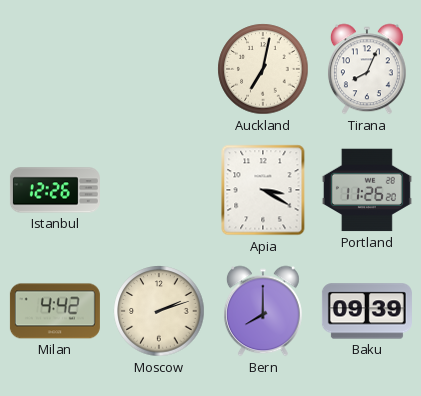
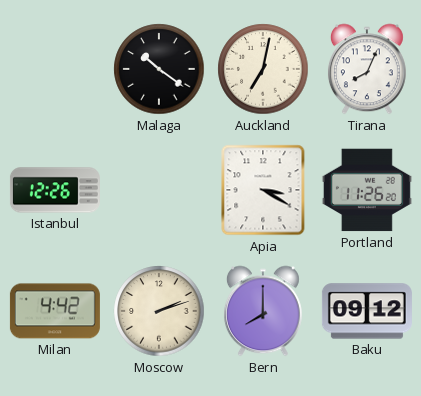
Malaga: none -> 10:21 (159, 69)
Baku: 09:39 -> 09:12 (367, 311)
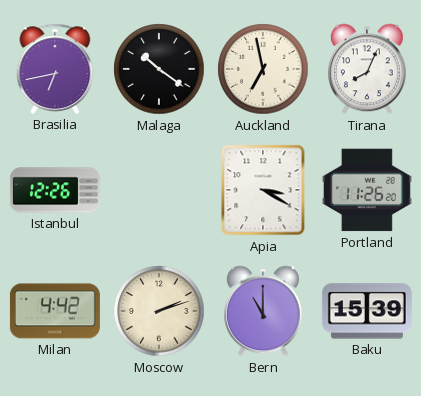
Brasilia: none -> 6:43 (55, 69)
Auckland: 7:02 -> 6:58 (263, 69)
Bern: 8:00 -> 11:00 (263, 311)
Baku: 09:12 -> 15:39 (367, 311)
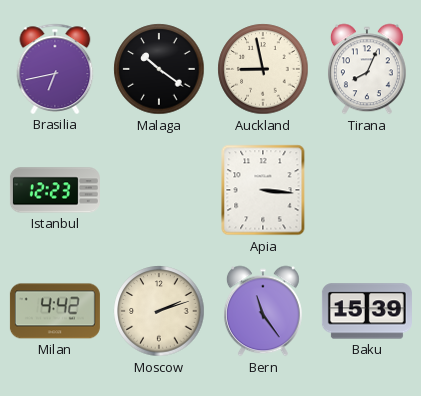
Auckland: 6:58 -> 8:58 (263, 69)
Istanbul: 12:26 -> 12:23 (55, 190)
Apia: 3:20 -> 3:16 (263, 190)
Portland: 11:26 -> none (367, 190)
Bern: 11:00 -> 11:24 (263, 311)
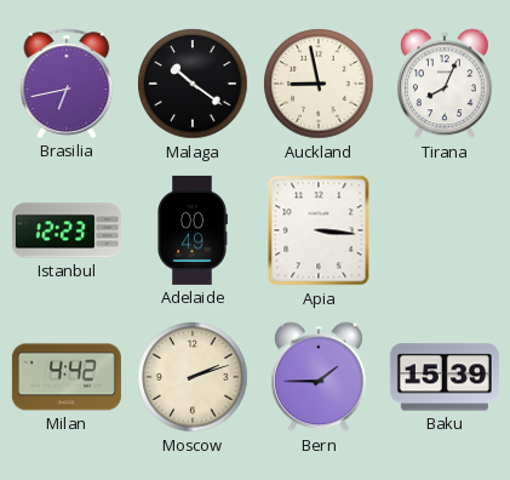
Adelaide: none -> 00:49 (193, 230)
Bern: 11:24 -> 1:45 (319, 377)
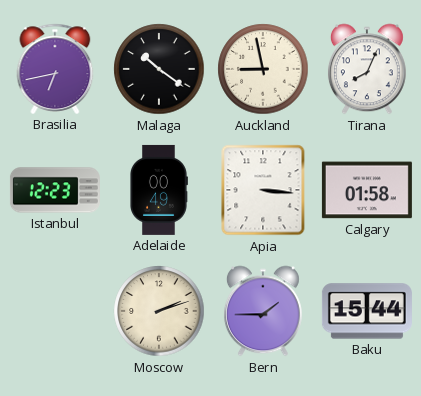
Calgary: none -> 01:58 (367, 190)
Milan: 4:42 -> none (67, 377)
Baku: 15:39 -> 15:44 (367, 311)
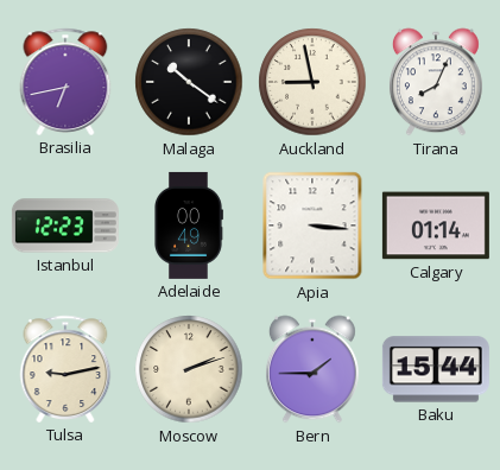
Calgary: 01:58 -> 01:14 (436, 226)
Tulsa: none -> 9:13 (65, 369)
